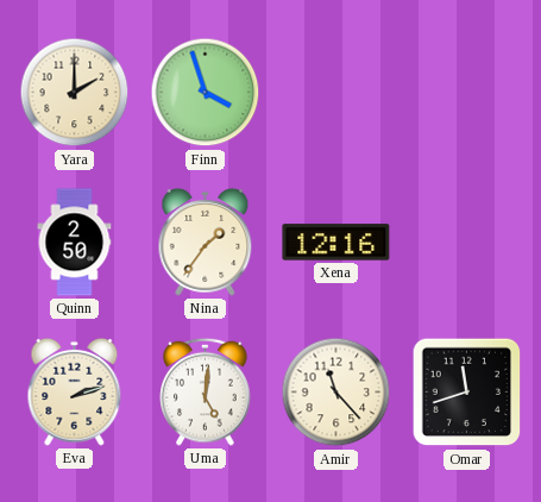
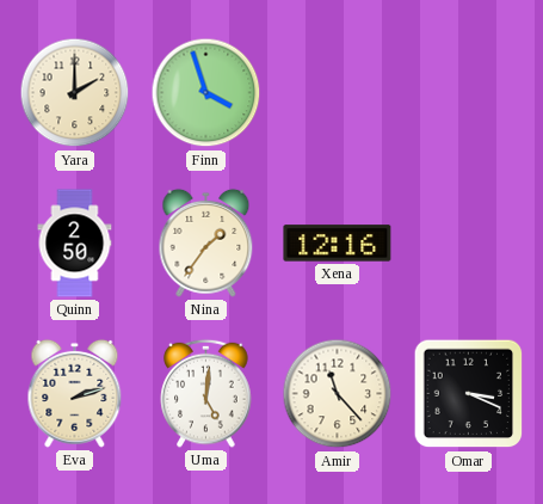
Omar: 11:42 -> 3:19 (469, 394)
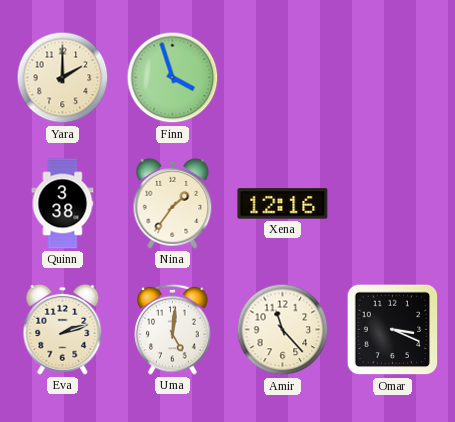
Quinn: 2:50 -> 3:38 (63, 204)
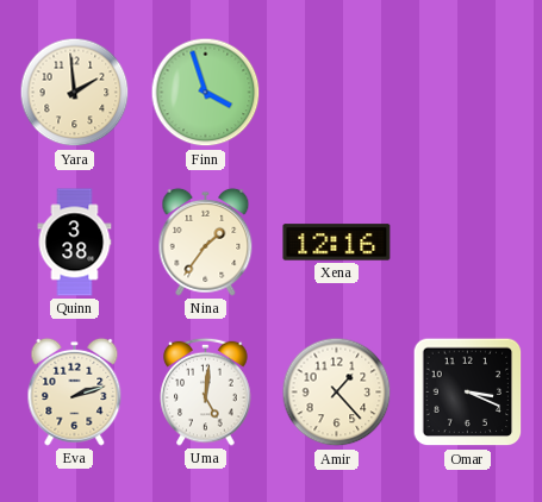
Yara: 2:00 -> 1:59 (75, 93)
Amir: 11:23 -> 1:23 (337, 393)
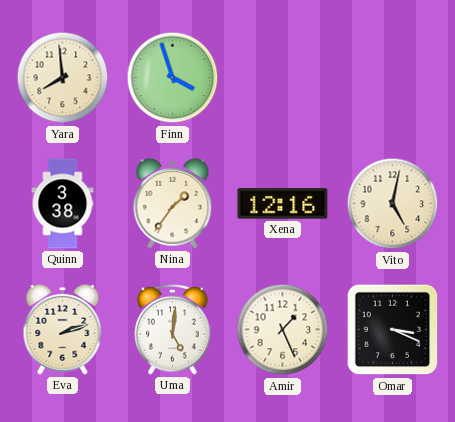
Yara: 1:59 -> 7:59 (63, 78)
Vito: none -> 5:02 (393, 204)
Amir: 1:23 -> 1:26 (283, 330)
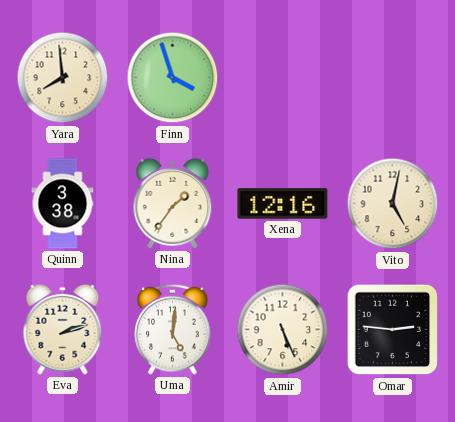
Amir: 1:26 -> 5:26 (283, 330)
Omar: 3:19 -> 2:46 (393, 330)
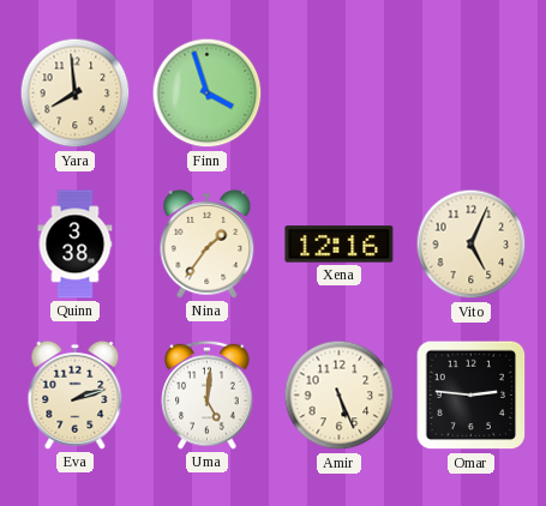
Vito: 5:02 -> 5:04 (472, 245)
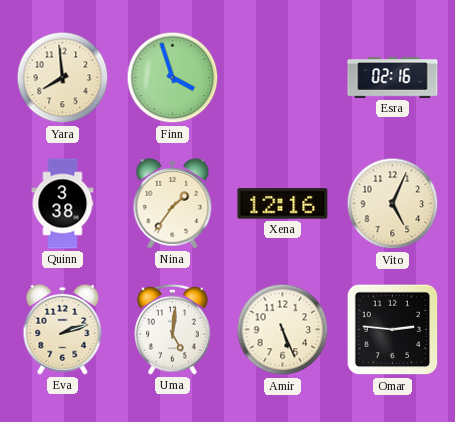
Esra: none -> 02:16 (393, 78)
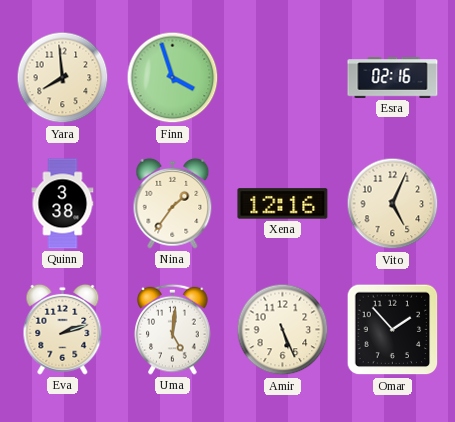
Omar: 2:46 -> 1:53 (393, 330)
